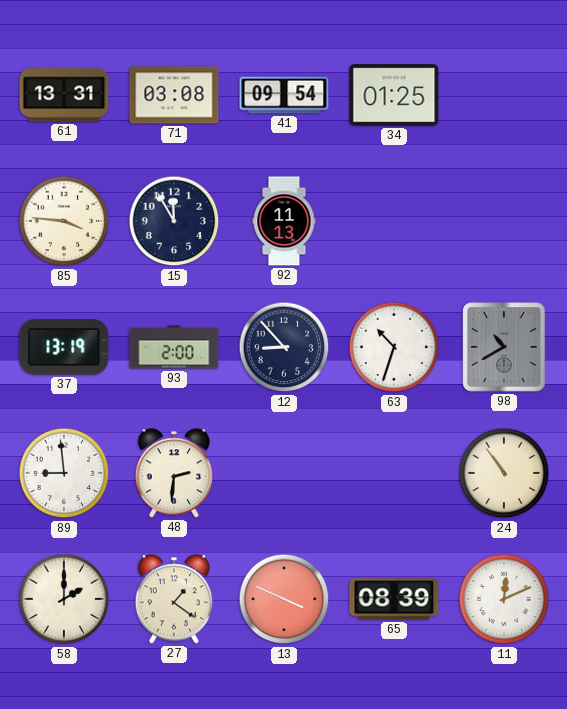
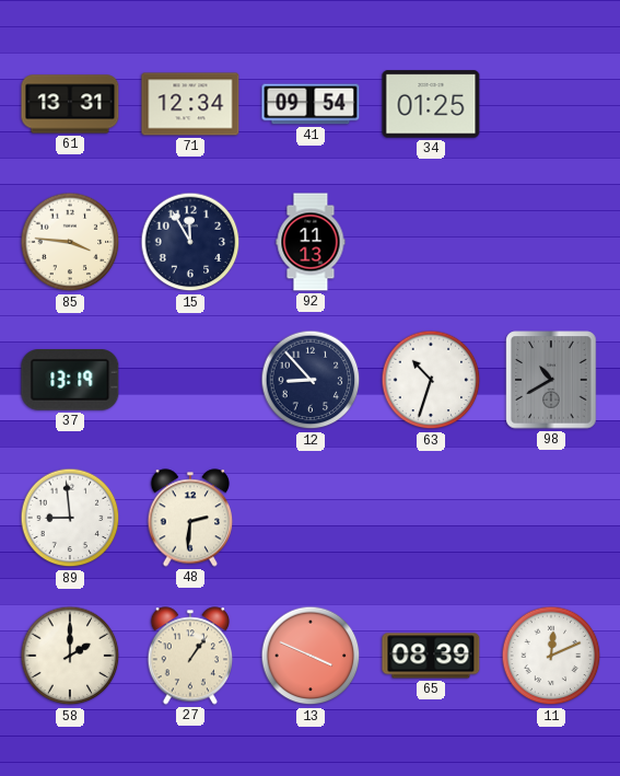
71: 03:08 -> 12:34 (190, 104)
93: 2:00 -> none (174, 347)
24: 10:54 -> none (504, 473)
27: 1:21 -> 1:06 (190, 656)
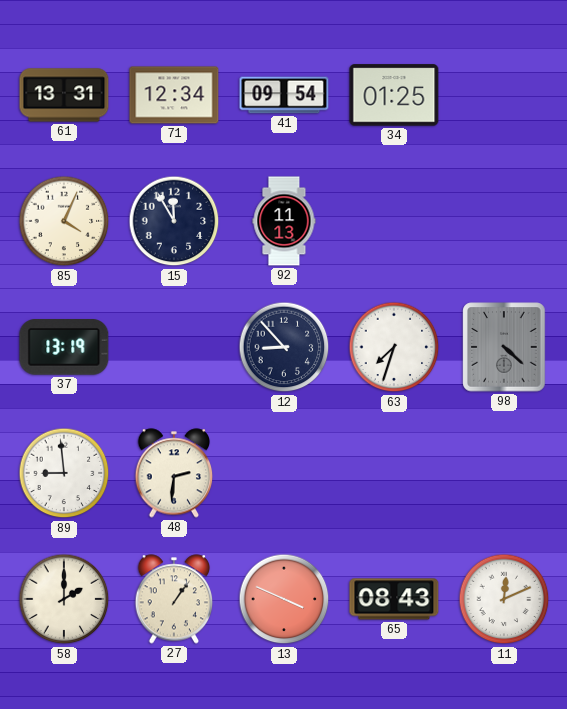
85: 3:46 -> 4:04 (64, 221)
63: 10:33 -> 7:33 (394, 347)
98: 10:40 -> 4:22 (504, 347)
65: 08:39 -> 08:43 (394, 599)
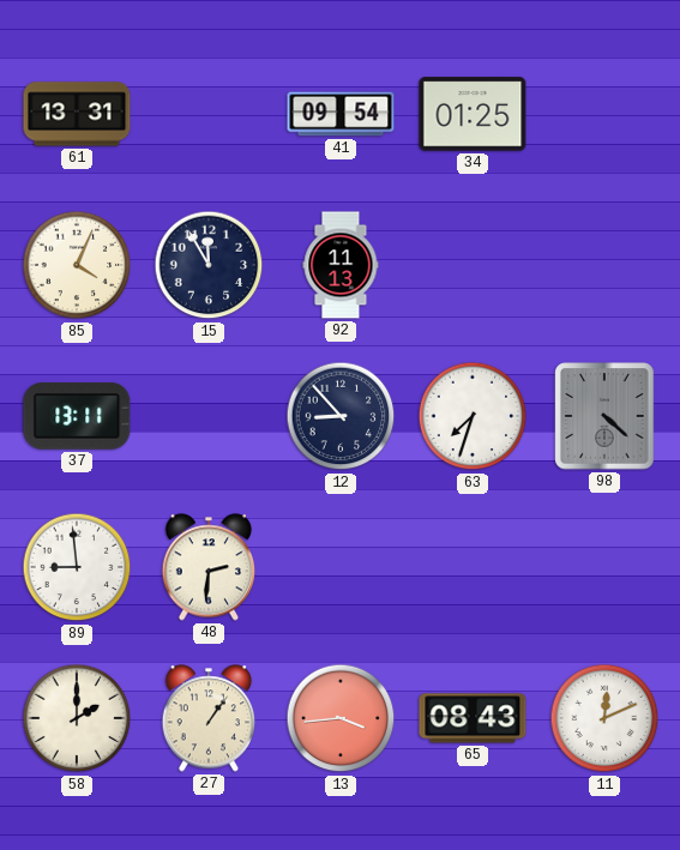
71: 12:34 -> none (174, 95)
37: 13:19 -> 13:11 (77, 416)
13: 3:49 -> 3:44 (341, 718)
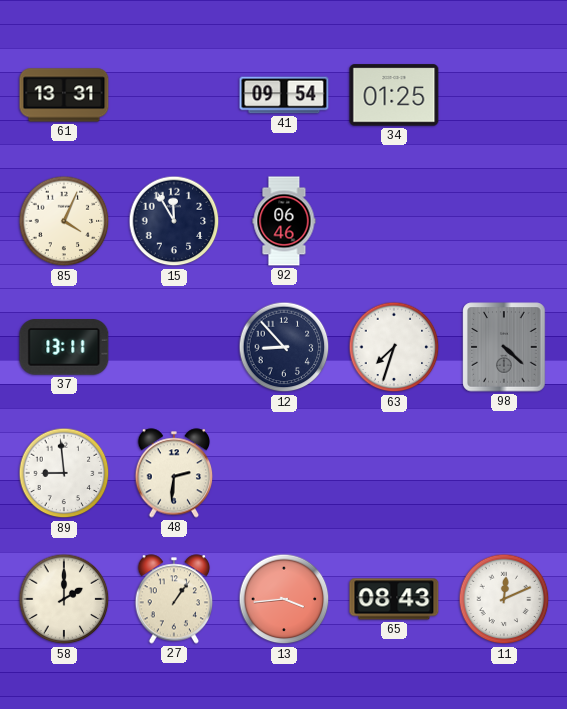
92: 11:13 -> 06:46 (284, 221)
